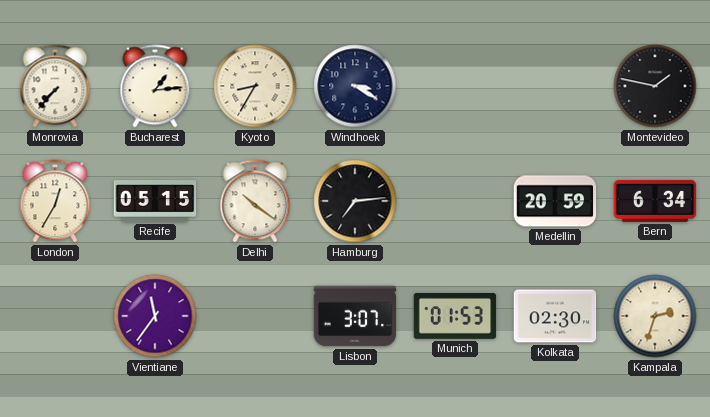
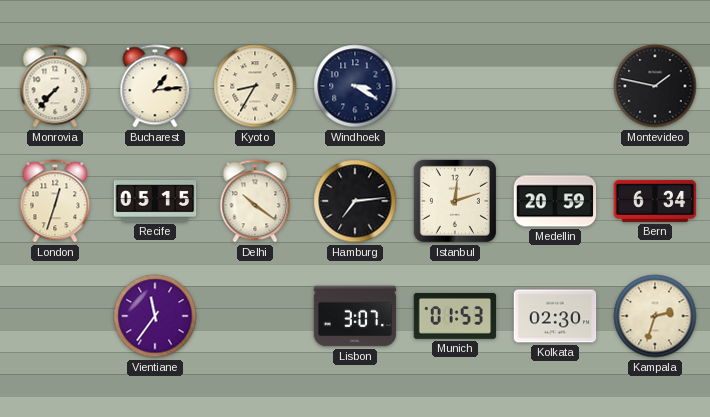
London: 12:35 -> 12:33 (55, 201)
Istanbul: none -> 12:12 (455, 201)
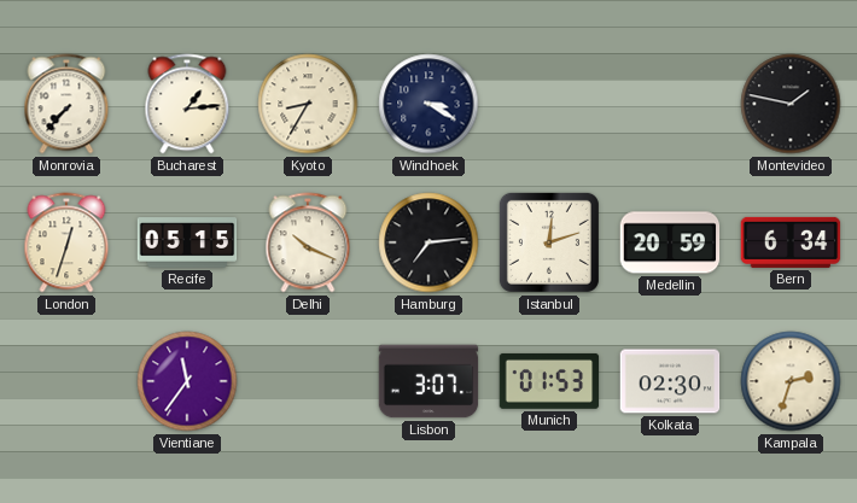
Delhi: 10:21 -> 10:19 (308, 242)
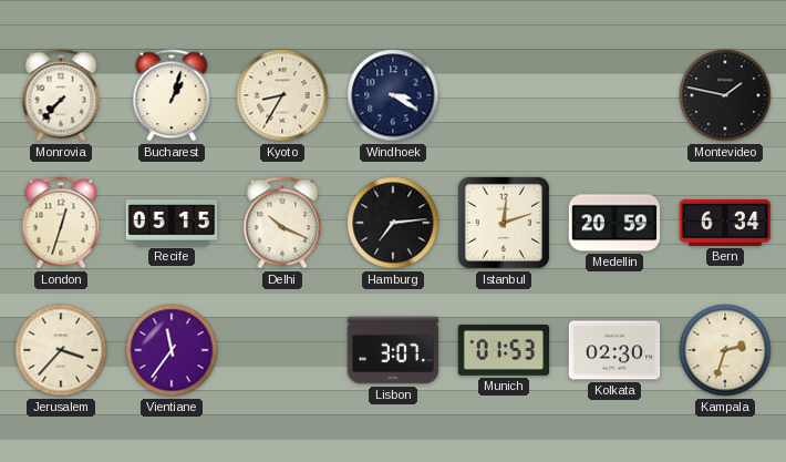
Bucharest: 1:14 -> 1:03 (172, 95)
Jerusalem: none -> 3:37 (61, 350)
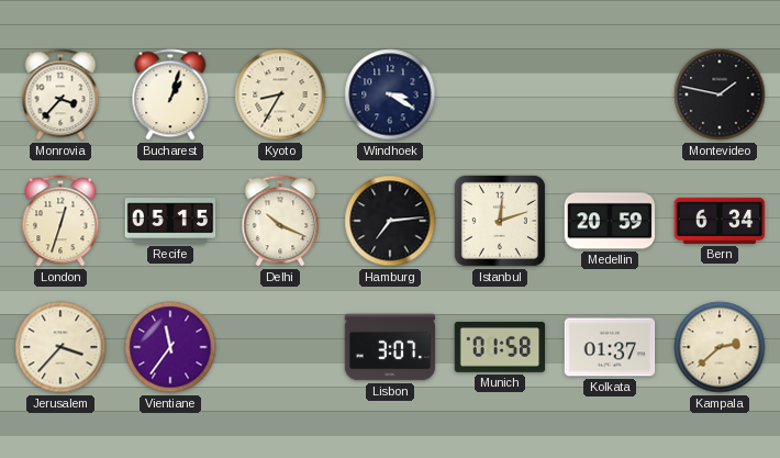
Monrovia: 7:37 -> 3:37 (60, 94)
Munich: 01:53 -> 01:58 (500, 347)
Kolkata: 02:30 -> 01:37 (610, 347)
Kampala: 2:33 -> 2:38 (720, 347)
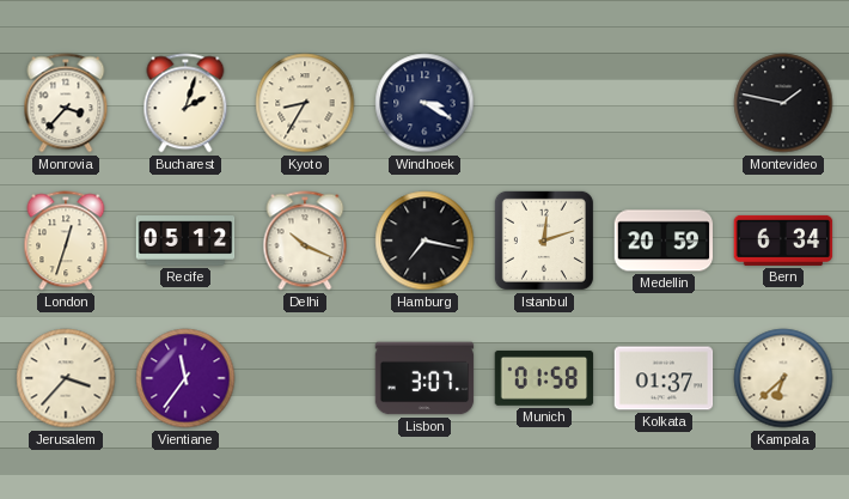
Bucharest: 1:03 -> 2:03 (185, 103)
Recife: 05:15 -> 05:12 (185, 241)
Hamburg: 7:14 -> 7:17 (424, 241)
Kampala: 2:38 -> 6:38 (783, 378)
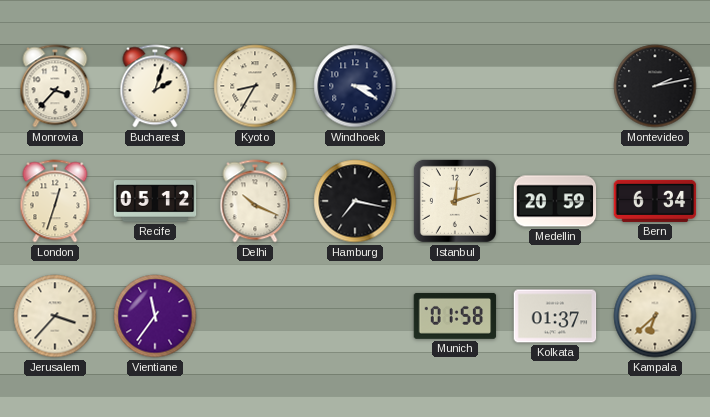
Montevideo: 1:47 -> 2:13 (655, 86)
Lisbon: 3:07 -> none (424, 378)
